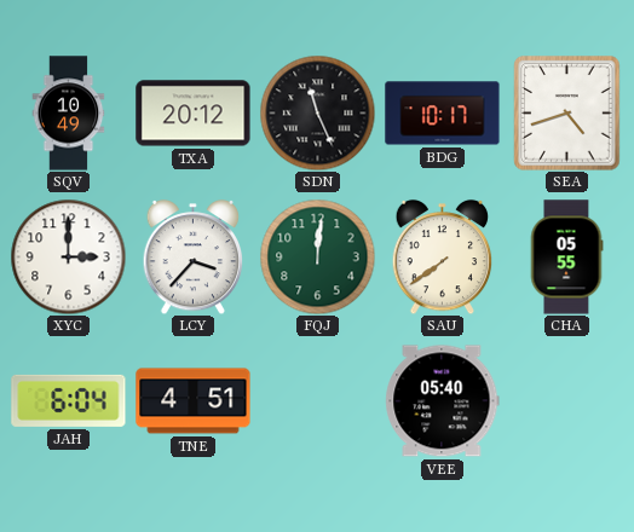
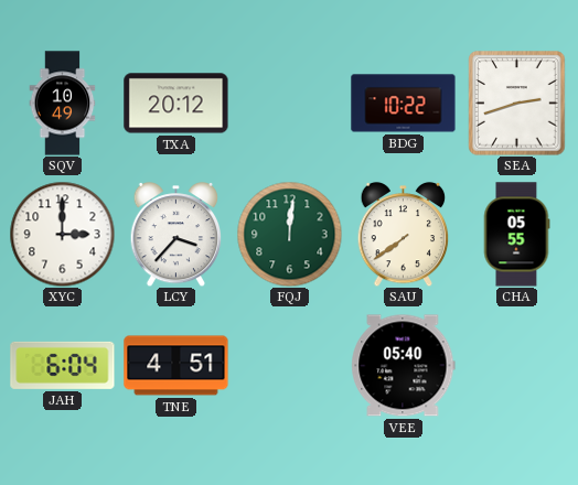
SDN: 11:26 -> none (317, 112)
BDG: 10:17 -> 10:22 (404, 104)
SEA: 4:42 -> 2:42 (517, 104)
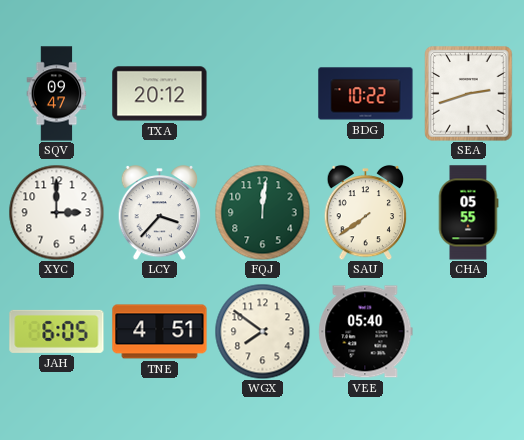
SQV: 10:49 -> 09:47 (57, 94)
JAH: 6:04 -> 6:05 (57, 331)
WGX: none -> 7:51 (262, 331)
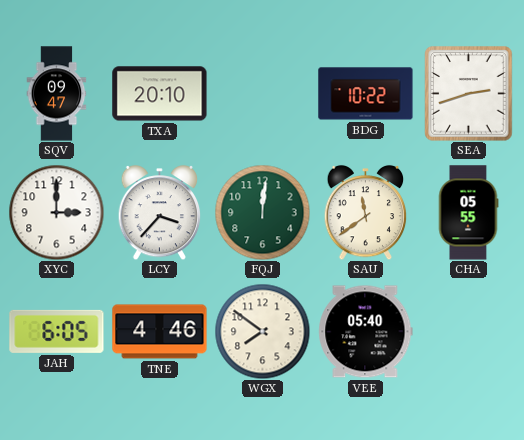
TXA: 20:12 -> 20:10 (160, 94)
SAU: 7:39 -> 11:39 (366, 212)
TNE: 4:51 -> 4:46 (160, 332)
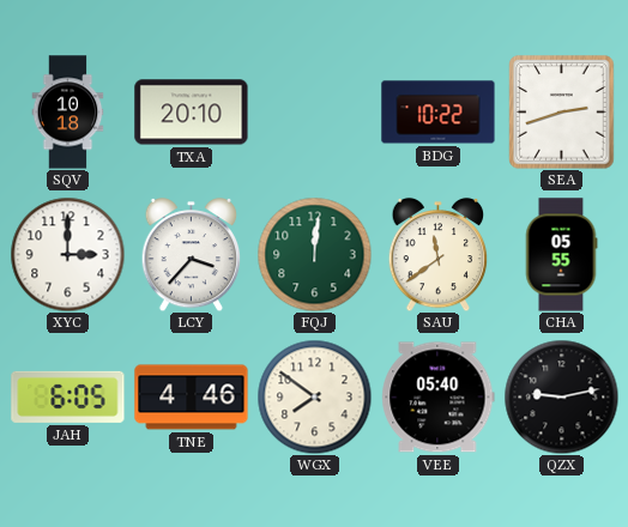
SQV: 09:47 -> 10:18 (68, 113)
QZX: none -> 9:13 (561, 396)
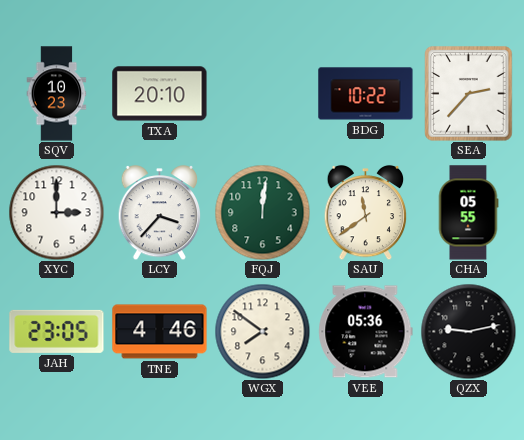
SQV: 10:18 -> 10:23 (57, 94)
SEA: 2:42 -> 2:37 (469, 94)
JAH: 6:05 -> 23:05 (57, 331)
VEE: 05:40 -> 05:36 (366, 332)
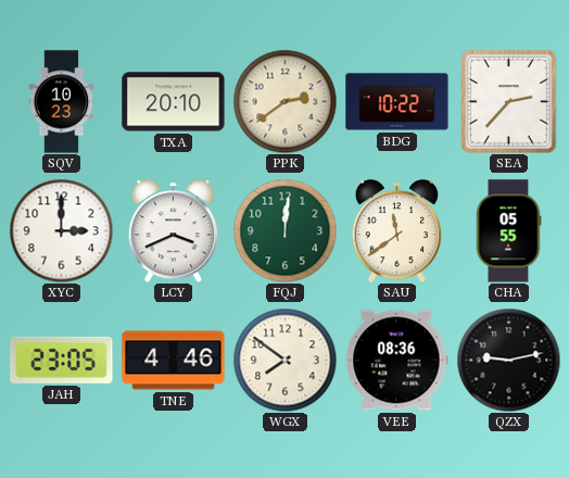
PPK: none -> 2:39 (284, 101)
LCY: 3:37 -> 3:41 (174, 230)
VEE: 05:36 -> 08:36 (397, 361)
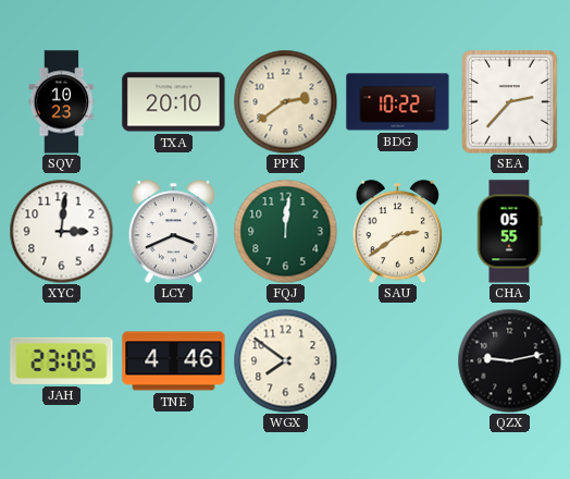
XYC: 3:00 -> 3:01 (61, 231)
SAU: 11:39 -> 2:39 (398, 231)
VEE: 08:36 -> none (397, 361)
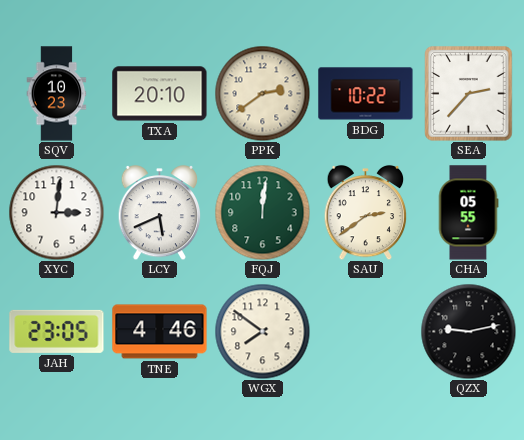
LCY: 3:41 -> 5:41 (160, 212)
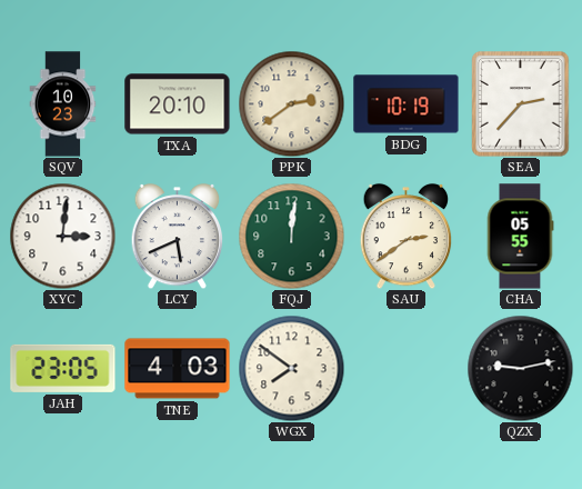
BDG: 10:22 -> 10:19 (407, 104)
TNE: 4:46 -> 4:03 (178, 369)
